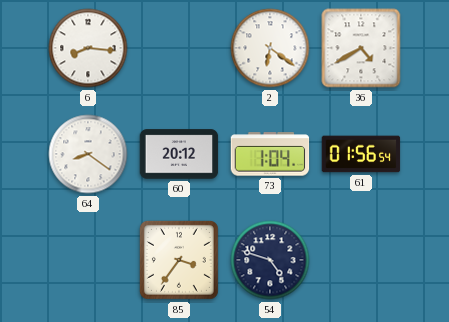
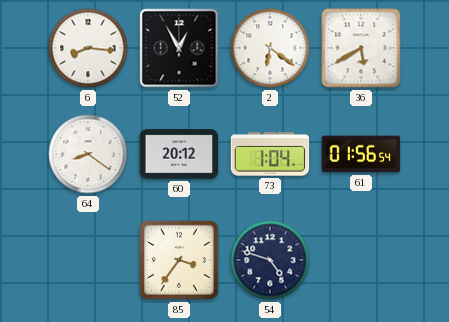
52: none -> 12:55 (179, 48)
36: 4:40 -> 5:40 (361, 48)
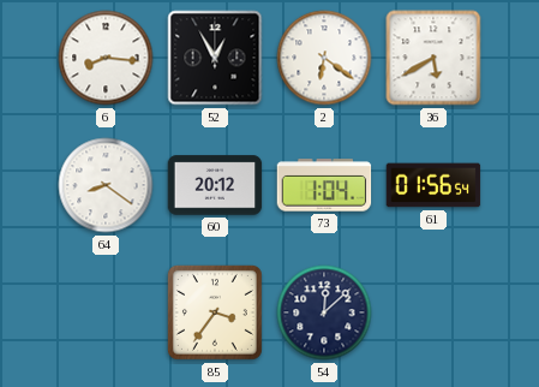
54: 4:48 -> 12:08 (324, 312)
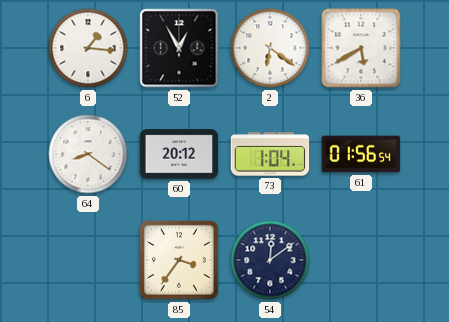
6: 8:16 -> 1:16 (88, 48)
54: 12:08 -> 12:09 (270, 260)
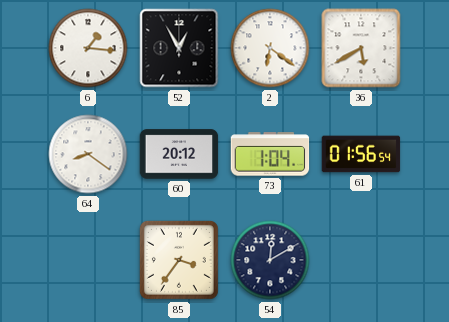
54: 12:09 -> 12:10 (270, 260)
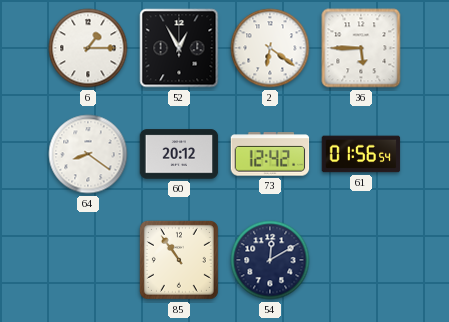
6: 1:16 -> 1:15 (88, 48)
36: 5:40 -> 5:45 (361, 48)
73: 1:04 -> 12:42 (270, 154)
85: 3:36 -> 10:54 (179, 260)
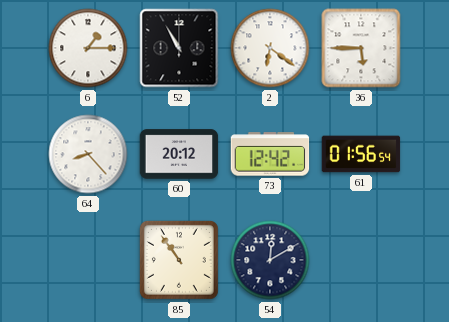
52: 12:55 -> 10:55 (179, 48)
64: 8:21 -> 8:23 (88, 154)
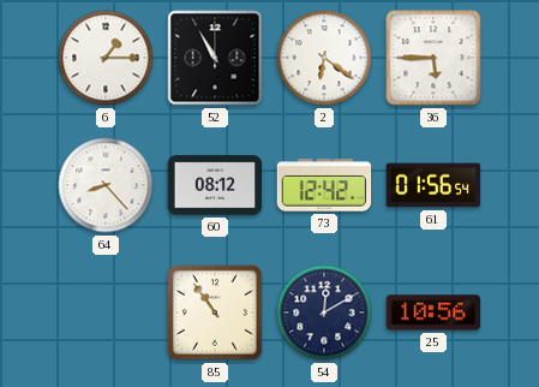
60: 20:12 -> 08:12 (215, 185)
25: none -> 10:56 (433, 312)
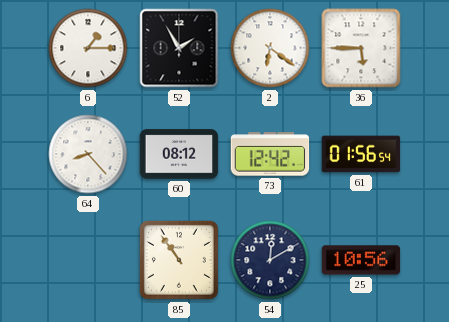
52: 10:55 -> 1:55 (179, 48)
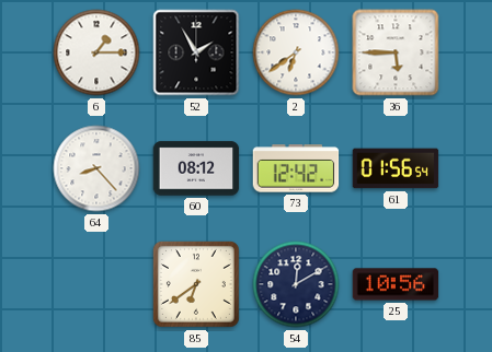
2: 6:21 -> 6:39 (296, 52)
85: 10:54 -> 6:39 (196, 284)
